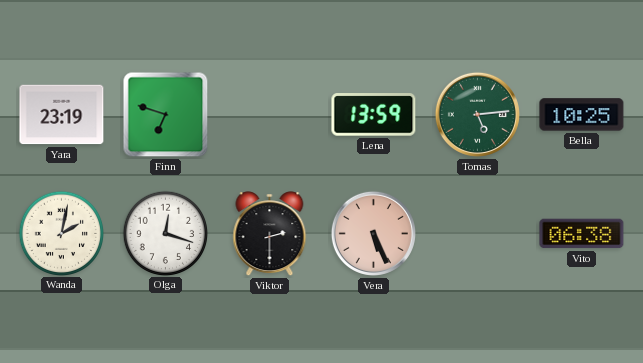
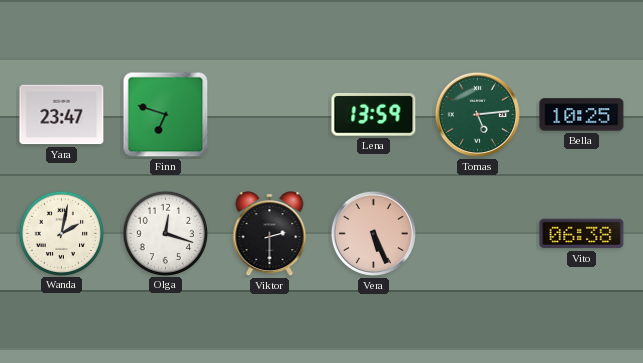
Yara: 23:19 -> 23:47 (62, 115)
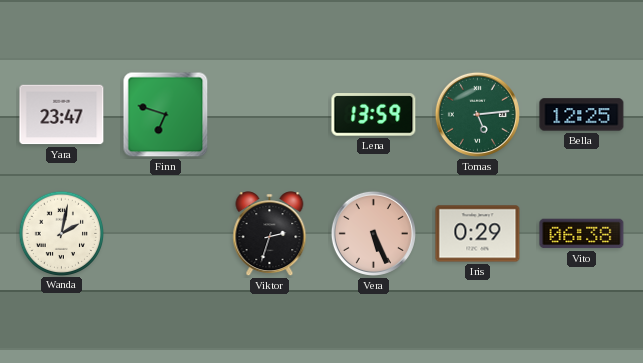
Bella: 10:25 -> 12:25 (582, 115)
Olga: 12:18 -> none (165, 233)
Viktor: 2:30 -> 2:33 (270, 234)
Iris: none -> 0:29 (478, 234)
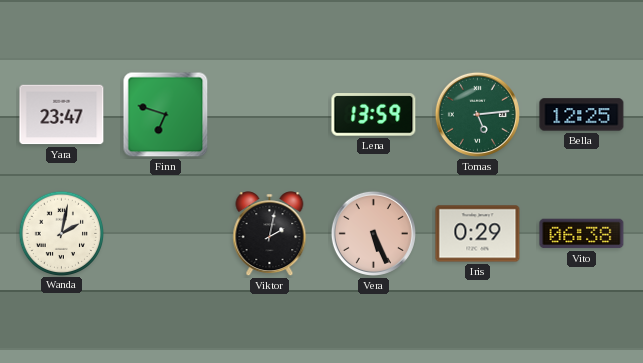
Viktor: 2:33 -> 2:02 (270, 234)
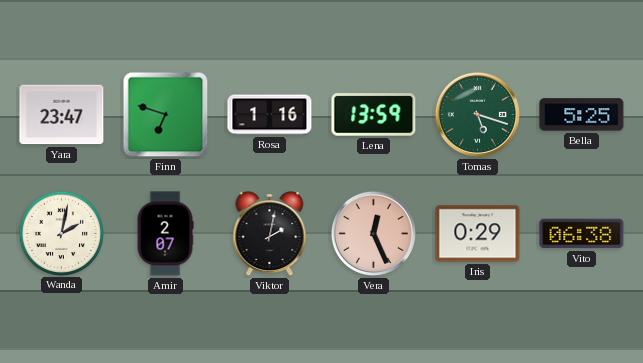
Rosa: none -> 1:16 (270, 115)
Tomas: 5:14 -> 5:18 (477, 114)
Bella: 12:25 -> 5:25 (582, 115)
Amir: none -> 2:07 (165, 234)
Vera: 5:26 -> 12:26 (373, 233)
